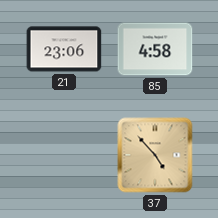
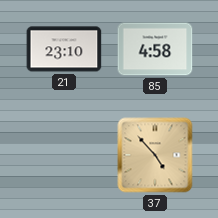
21: 23:06 -> 23:10 (64, 49)
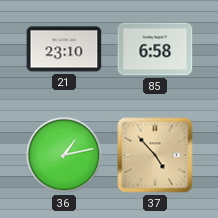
85: 4:58 -> 6:58 (155, 49)
36: none -> 1:13 (64, 155)
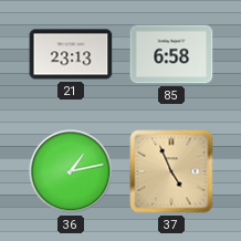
21: 23:10 -> 23:13 (71, 54)
37: 4:53 -> 4:56 (171, 171)
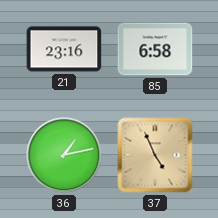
21: 23:13 -> 23:16 (64, 49)
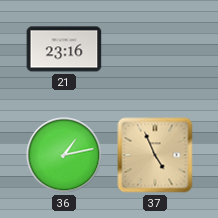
85: 6:58 -> none (155, 49)
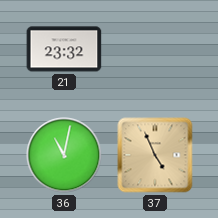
21: 23:16 -> 23:32 (64, 49)
36: 1:13 -> 11:02 (64, 155)
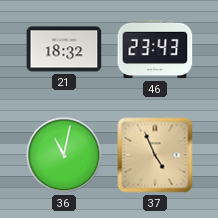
21: 23:32 -> 18:32 (64, 49)
46: none -> 23:43 (155, 49)
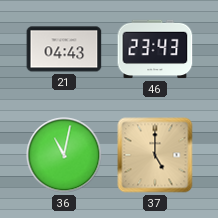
21: 18:32 -> 04:43 (64, 49)
37: 4:56 -> 5:00 (155, 155)
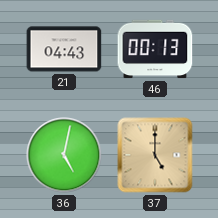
46: 23:43 -> 00:13 (155, 49)
36: 11:02 -> 5:02 (64, 155)
